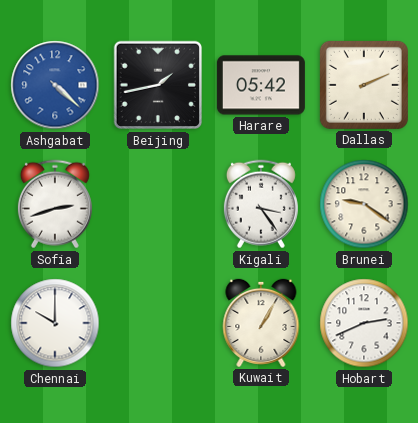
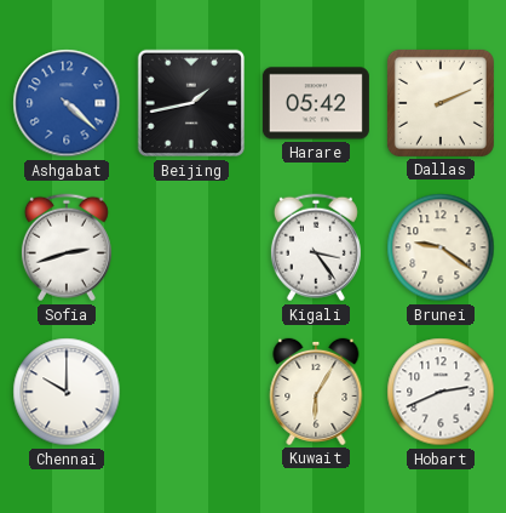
Kuwait: 1:05 -> 6:05 (316, 392)
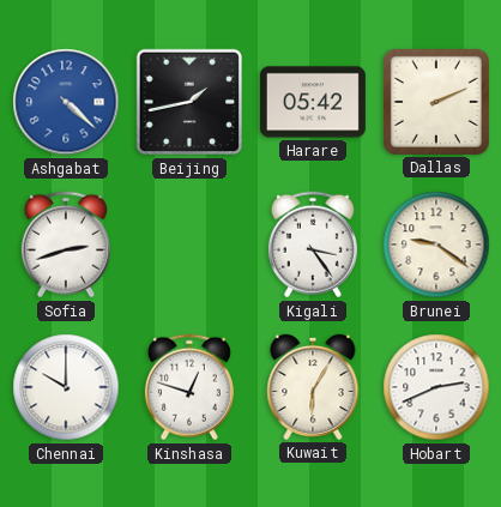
Kinshasa: none -> 12:48 (189, 387)
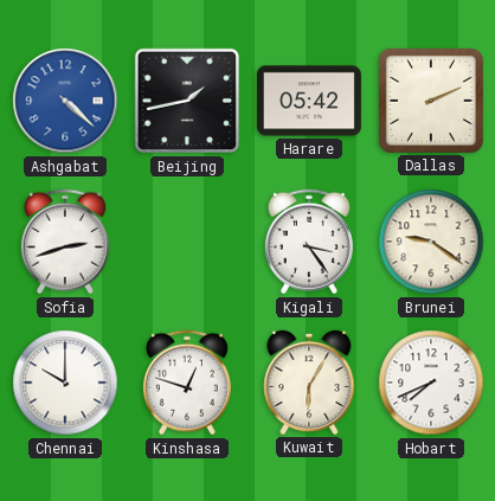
Hobart: 2:41 -> 7:41 (431, 383)
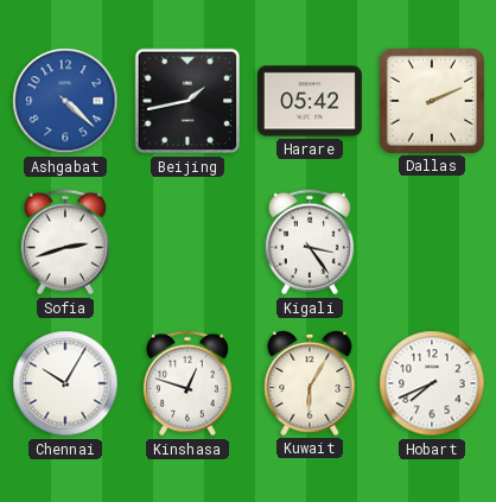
Brunei: 9:21 -> none (431, 242)
Chennai: 10:00 -> 10:05 (65, 383)
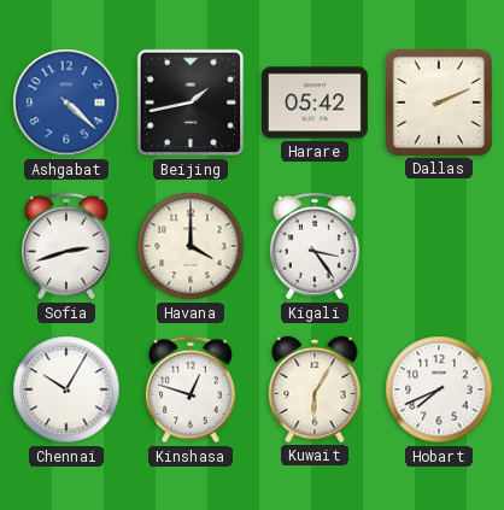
Havana: none -> 4:00 (191, 246)
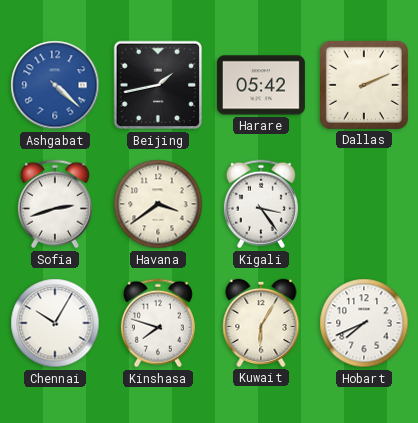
Havana: 4:00 -> 3:39 (158, 204)
Kinshasa: 12:48 -> 7:48 (158, 323)
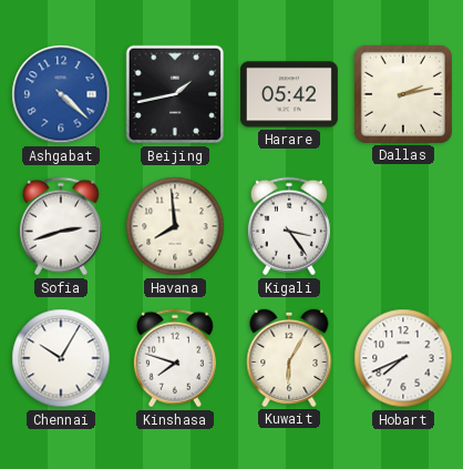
Dallas: 2:11 -> 2:13 (403, 94)
Havana: 3:39 -> 7:59 (175, 226)
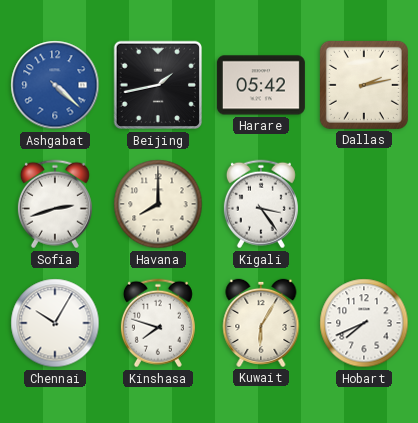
Havana: 7:59 -> 8:00 (158, 204)
